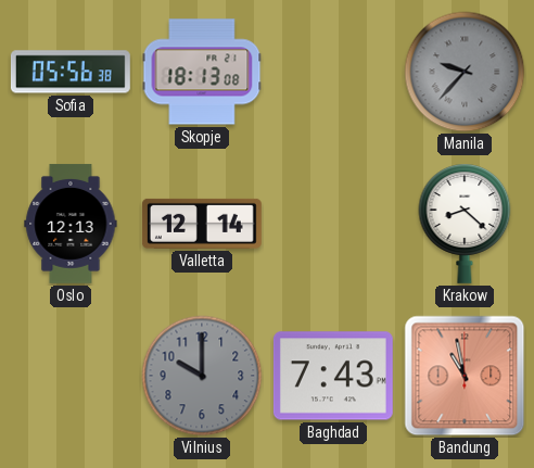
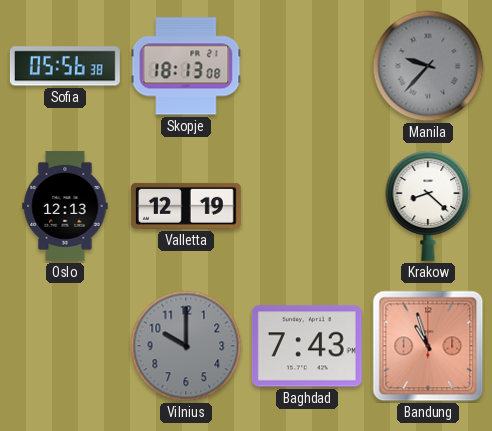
Valletta: 12:14 -> 12:19 (186, 206)
Bandung: 10:58 -> 10:57 (428, 346)
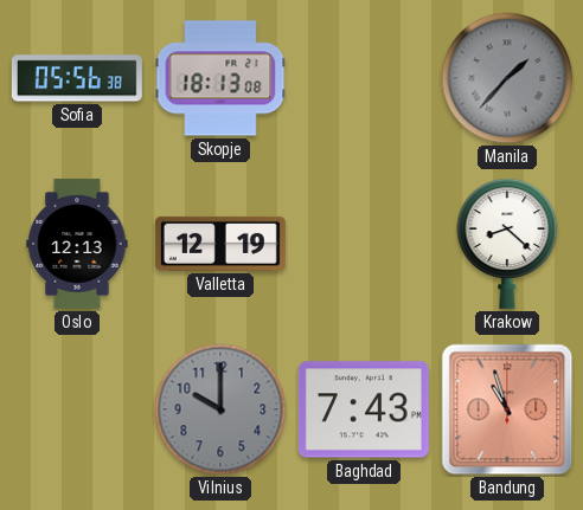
Manila: 9:37 -> 1:37 (507, 78)
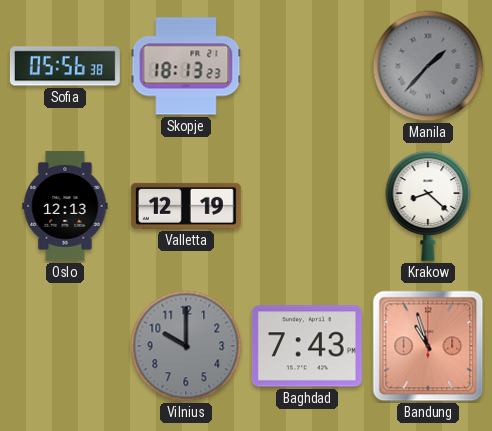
Skopje: 18:13:08 -> 18:13:23 (186, 66)
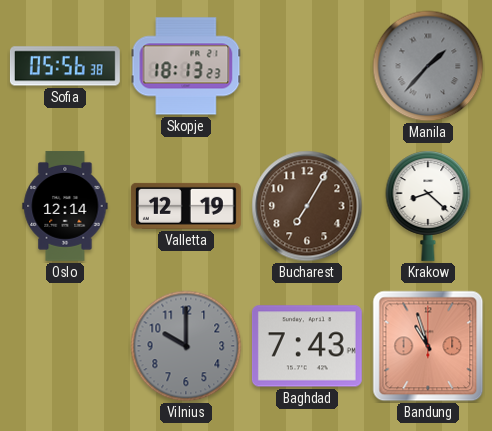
Oslo: 12:13 -> 12:14 (65, 206)
Bucharest: none -> 7:05 (307, 206)
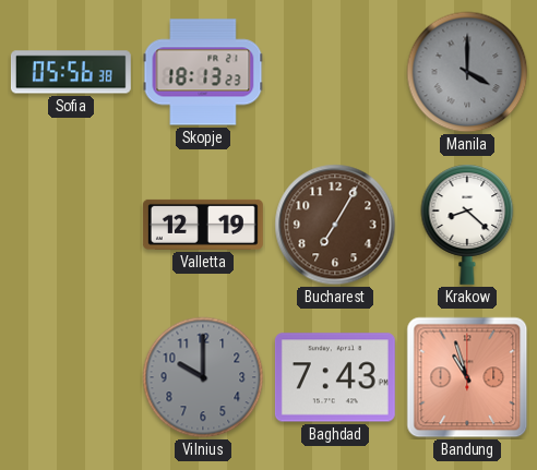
Manila: 1:37 -> 4:00 (467, 72)
Oslo: 12:14 -> none (65, 206)
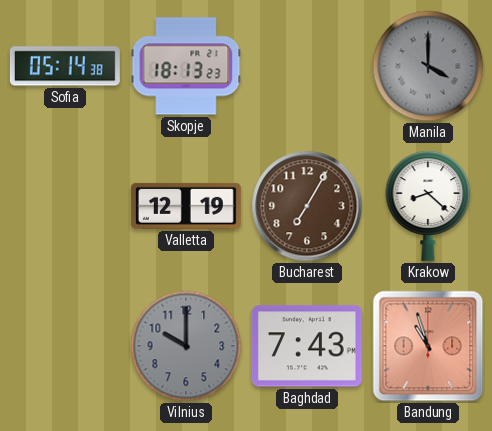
Sofia: 05:56 -> 05:14 (65, 66)
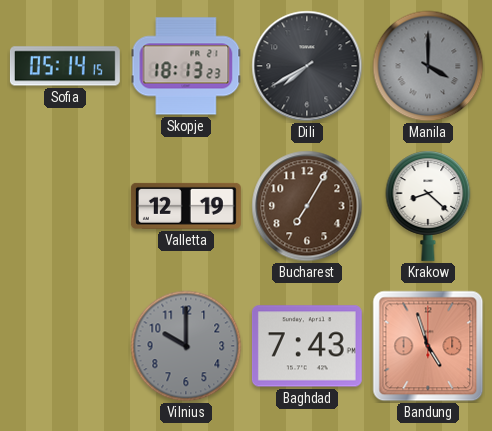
Sofia: 05:14:38 -> 05:14:15 (65, 66)
Dili: none -> 7:40 (307, 66)
Bandung: 10:57 -> 4:57 (428, 346)
